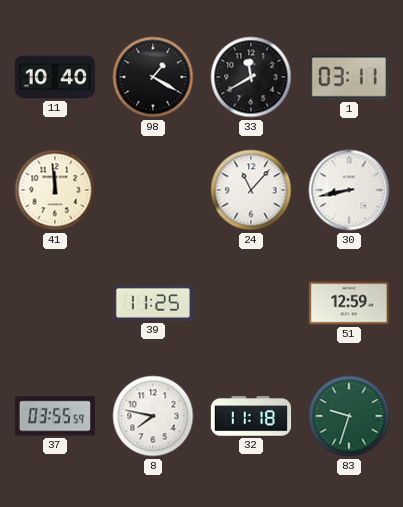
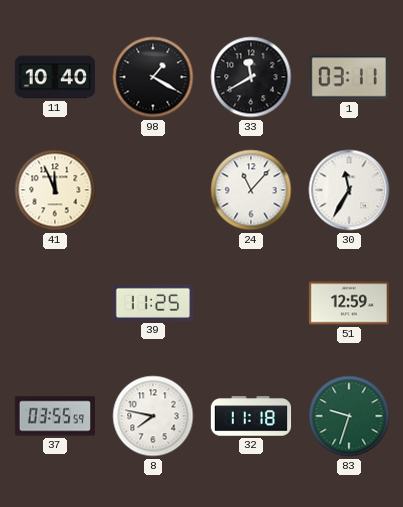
41: 11:59 -> 11:56 (55, 190)
30: 8:43 -> 11:35 (349, 190)
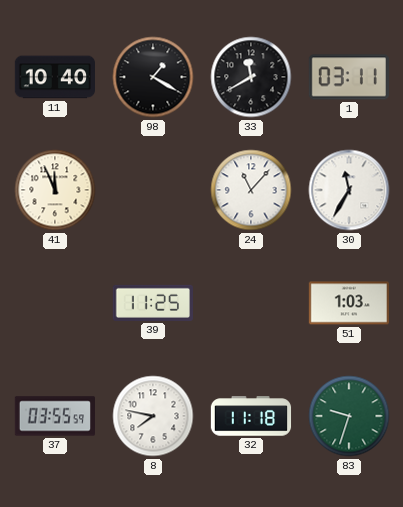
51: 12:59 -> 1:03 (348, 303)
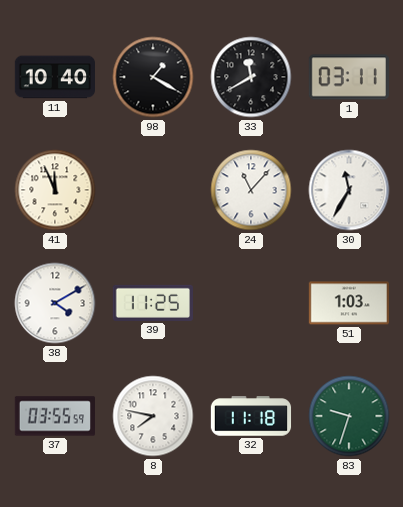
38: none -> 4:10 (55, 303)
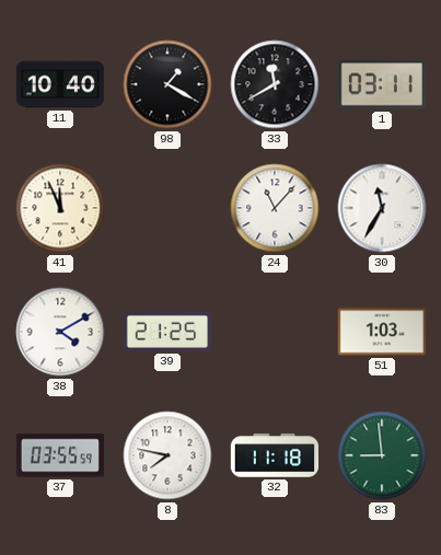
39: 11:25 -> 21:25 (166, 332)
83: 9:33 -> 8:59 (382, 455)
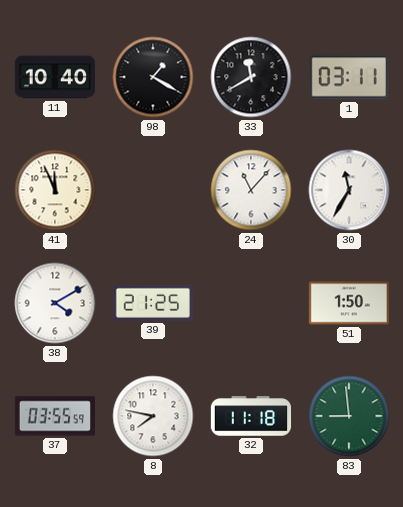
51: 1:03 -> 1:50 (348, 303)
